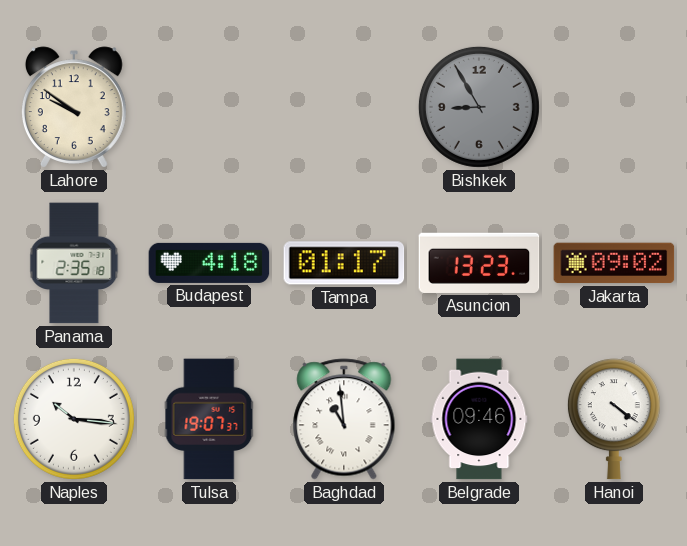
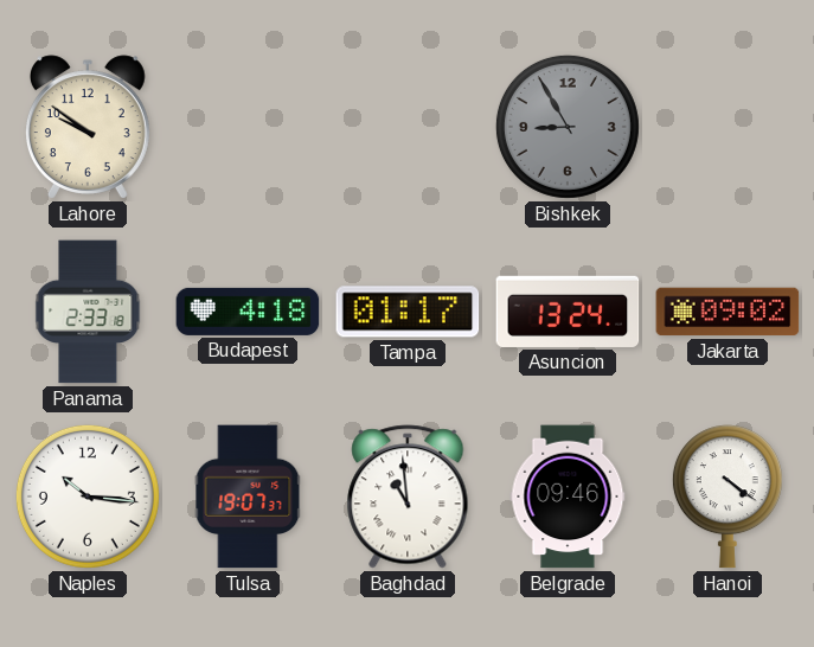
Panama: 2:35 -> 2:33 (88, 312)
Asuncion: 13:23 -> 13:24 (568, 312)
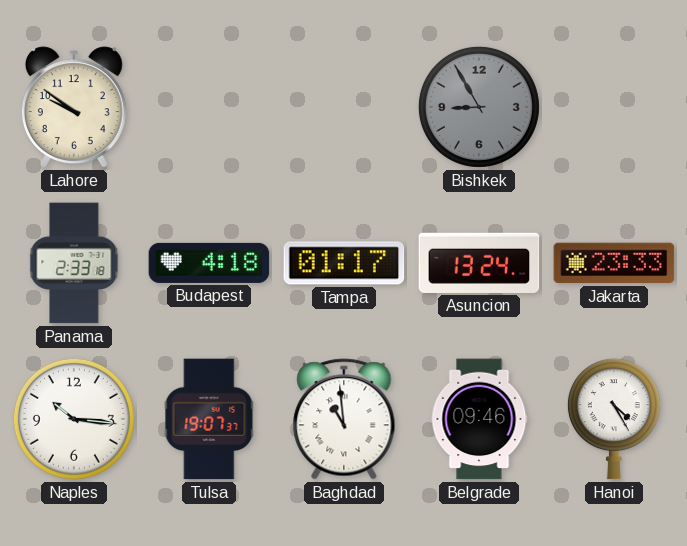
Jakarta: 09:02 -> 23:33 (614, 263)
Hanoi: 4:21 -> 4:25 (614, 419)
